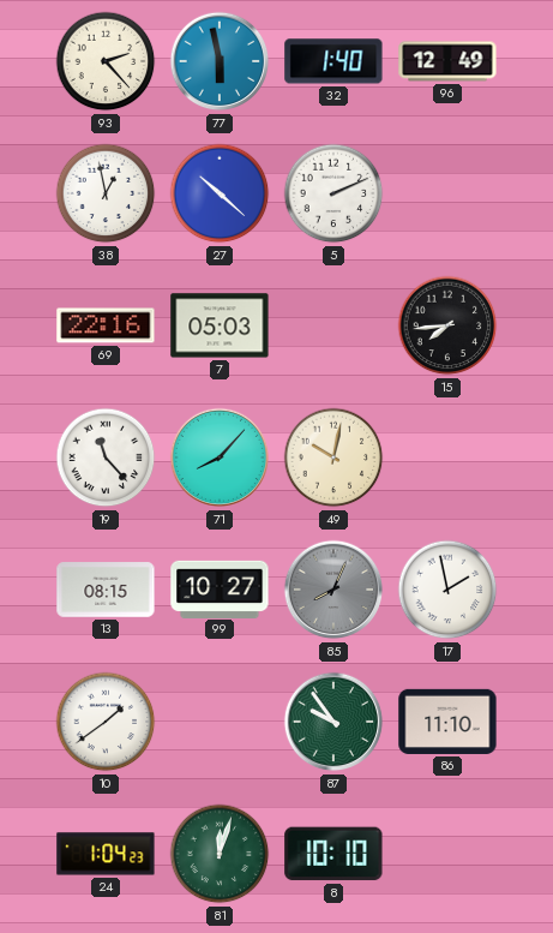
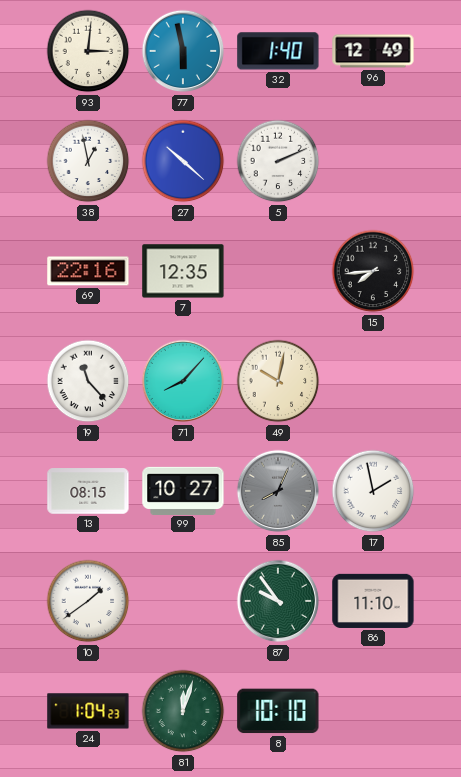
93: 2:23 -> 3:01 (88, 51)
7: 05:03 -> 12:35 (183, 271)
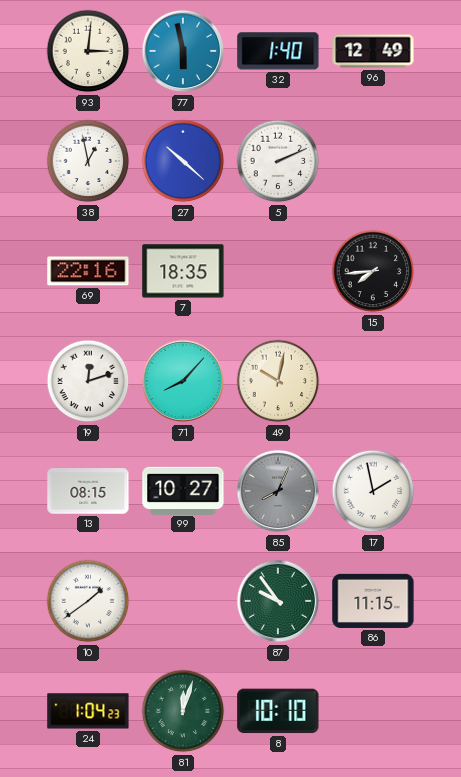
7: 12:35 -> 18:35 (183, 271)
19: 11:23 -> 12:12 (88, 381)
86: 11:10 -> 11:15 (373, 601)
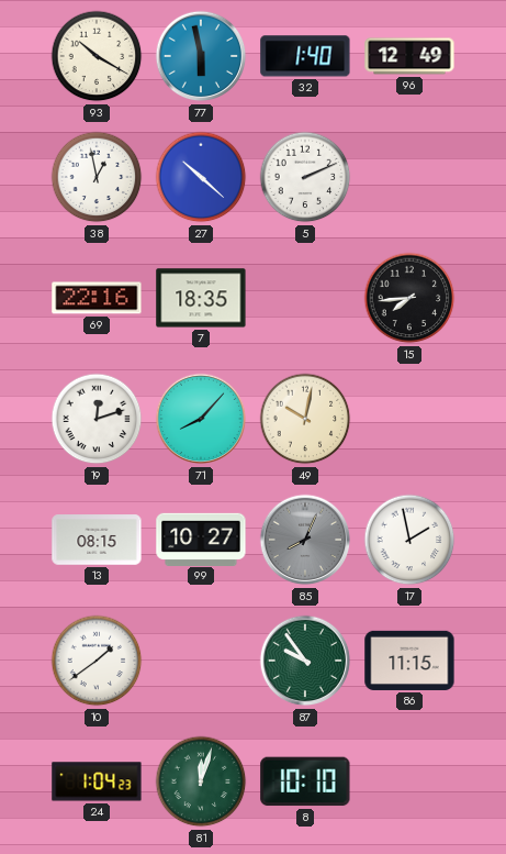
93: 3:01 -> 10:20 (97, 56)
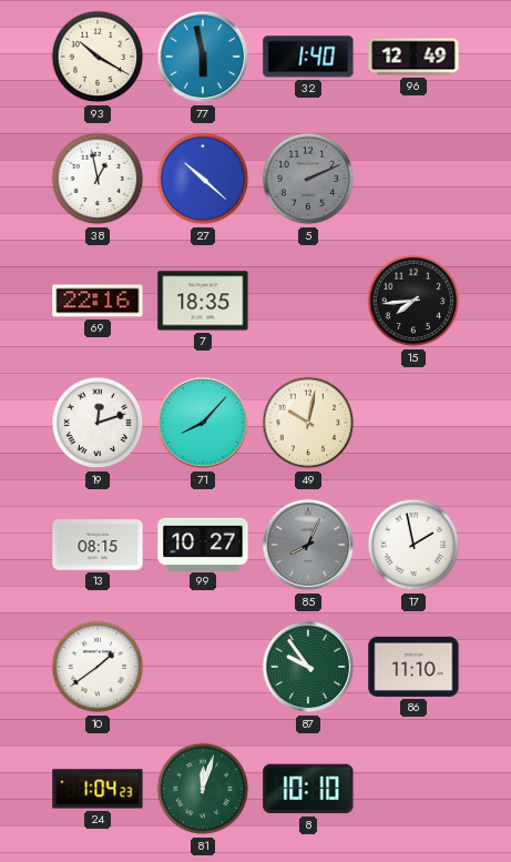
5 dial: white -> grey (308, 179)
86: 11:15 -> 11:10 (413, 667)
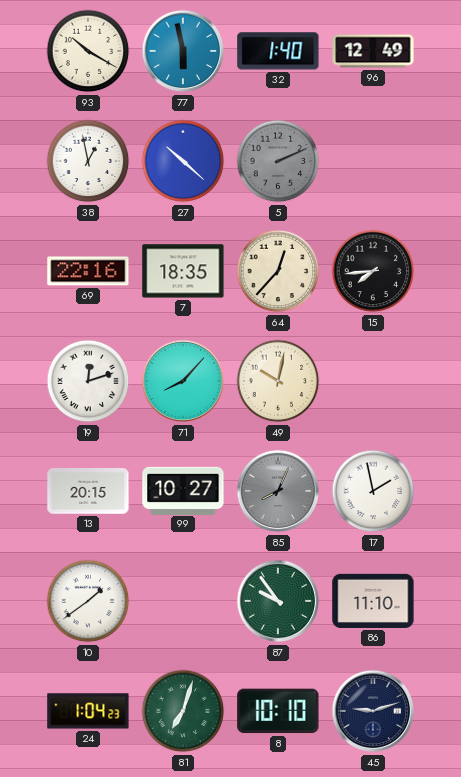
64: none -> 12:37 (278, 271)
13: 08:15 -> 20:15 (88, 491)
81: 12:03 -> 7:03 (183, 711)
45: none -> 9:12 (373, 711)
